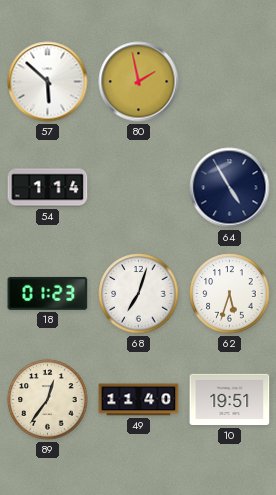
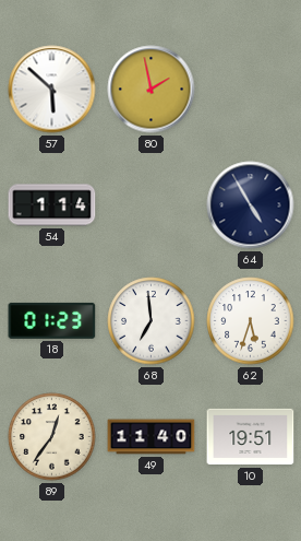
68: 7:03 -> 6:59 (152, 321)
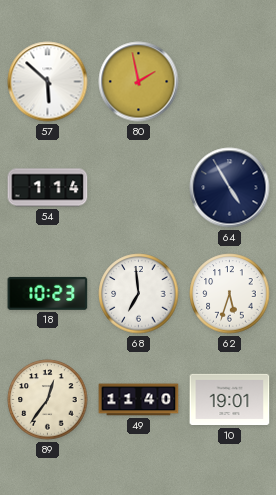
18: 01:23 -> 10:23 (48, 293)
10: 19:51 -> 19:01 (230, 400)
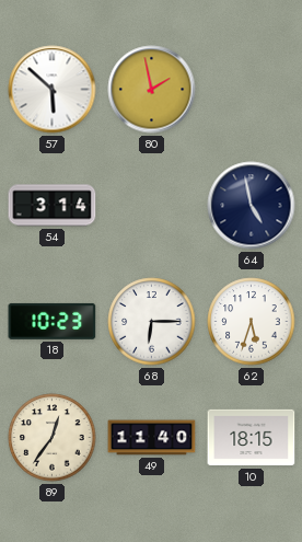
54: 1:14 -> 3:14 (53, 206)
64: 4:55 -> 4:58 (252, 206)
68: 6:59 -> 6:15 (152, 322)
10: 19:01 -> 18:15 (252, 438)
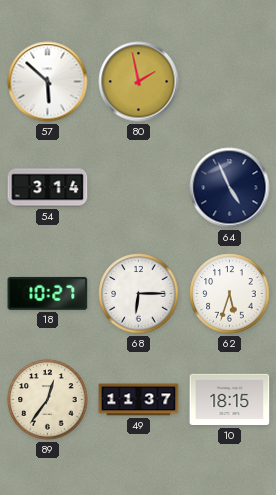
64: 4:58 -> 4:56 (230, 188)
18: 10:23 -> 10:27 (48, 293)
49: 11:40 -> 11:37 (139, 400)
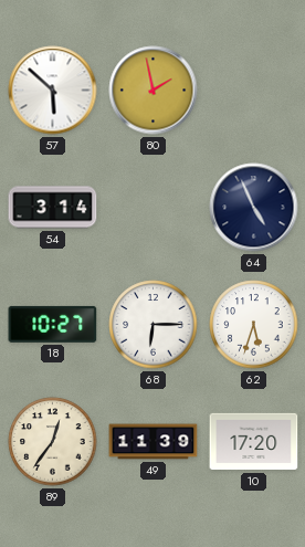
49: 11:37 -> 11:39 (154, 442)
10: 18:15 -> 17:20 (254, 442)
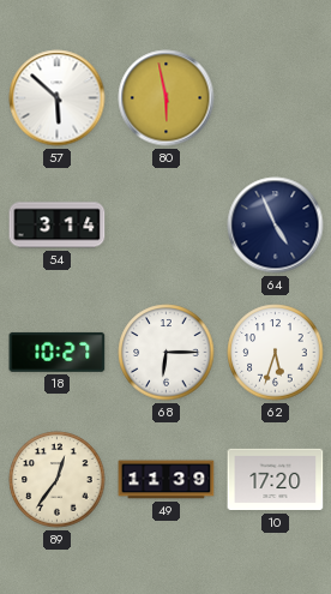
80: 1:58 -> 5:58 (167, 98)
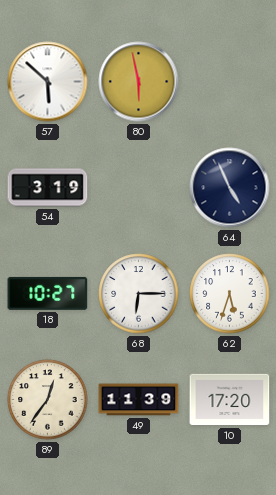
54: 3:14 -> 3:19 (48, 188)
